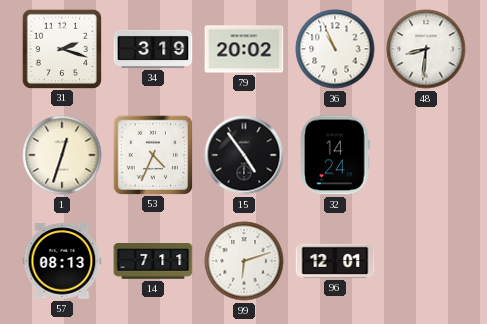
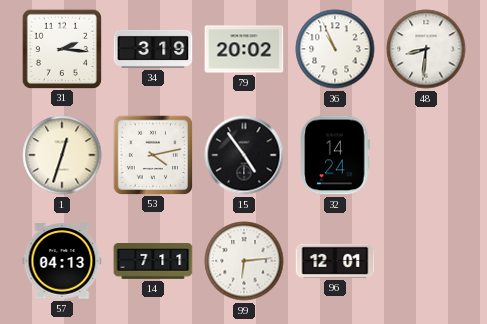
31: 2:18 -> 2:16 (61, 48)
53: 4:34 -> 4:13 (152, 154)
57: 08:13 -> 04:13 (62, 261)
99: 6:12 -> 6:14 (244, 261)
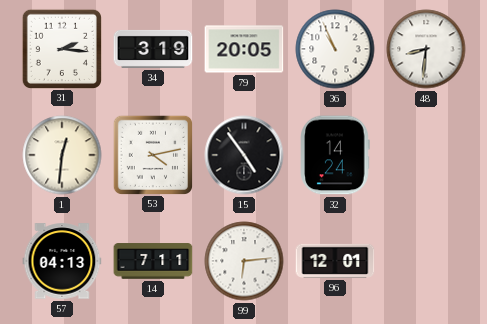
79: 20:02 -> 20:05 (244, 49)
1: 12:33 -> 12:31 (62, 155)
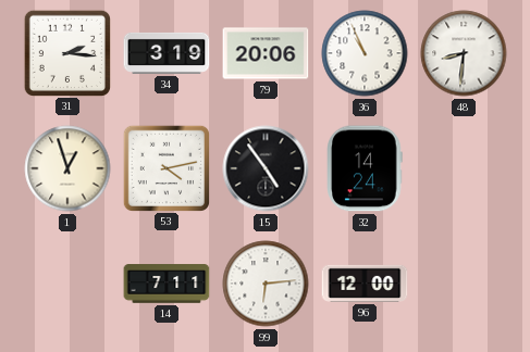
79: 20:05 -> 20:06 (266, 53)
1: 12:31 -> 12:57 (67, 168)
57: 04:13 -> none (62, 261)
96: 12:01 -> 12:00 (365, 284)
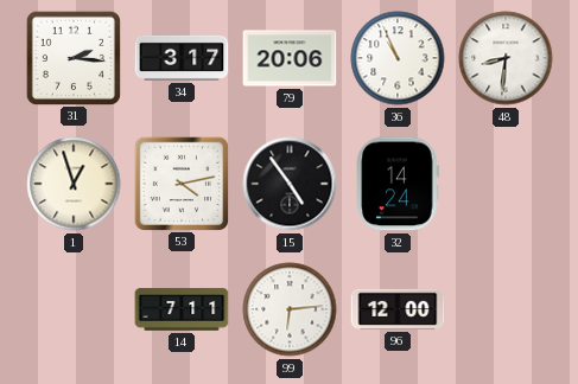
34: 3:19 -> 3:17 (182, 58)
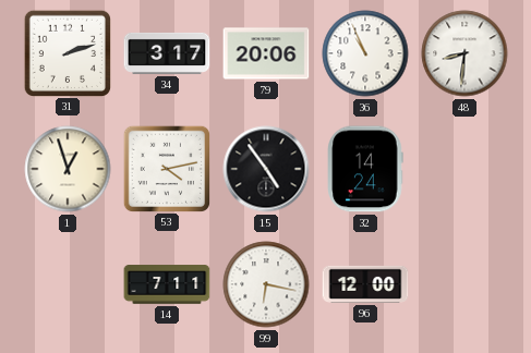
31: 2:16 -> 2:12 (67, 52)
99: 6:14 -> 6:17 (266, 284)
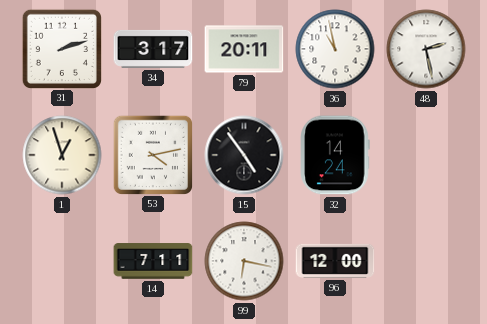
79: 20:06 -> 20:11 (244, 49)
36: 10:56 -> 10:58 (335, 49)
48: 8:31 -> 2:28 (426, 49)
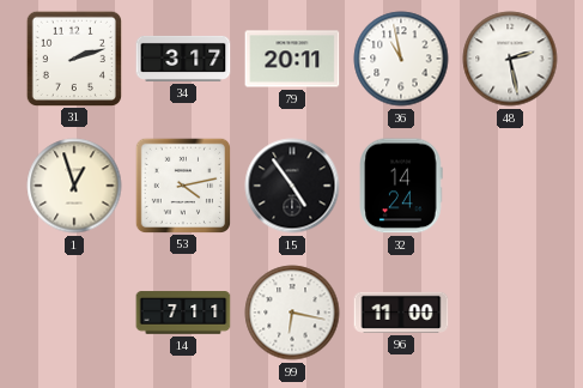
96: 12:00 -> 11:00 (401, 313)
